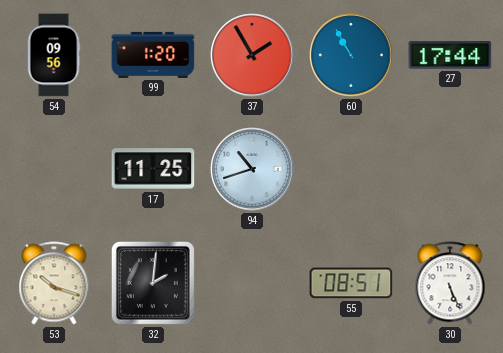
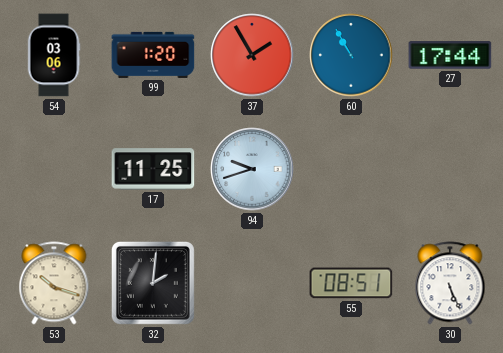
54: 09:56 -> 03:06 (54, 55)
94: 10:42 -> 9:42 (252, 169)
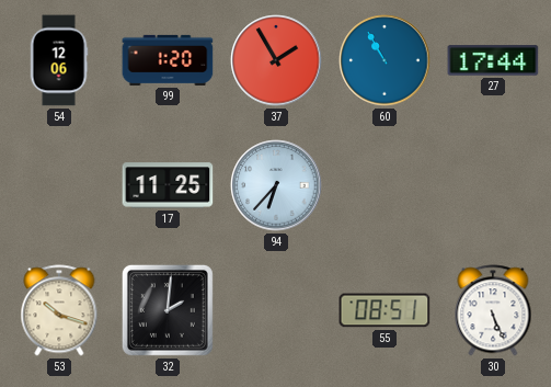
54: 03:06 -> 12:06 (59, 60)
94: 9:42 -> 6:37 (276, 185)
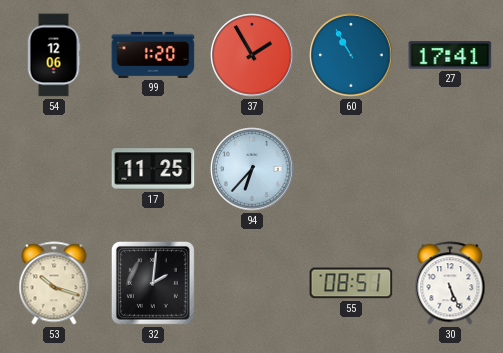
27: 17:44 -> 17:41 (450, 55)
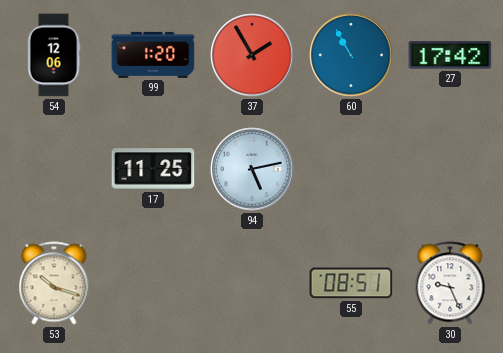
27: 17:41 -> 17:42 (450, 55)
94: 6:37 -> 5:13 (252, 169)
32: 2:01 -> none (153, 283)
30: 5:26 -> 9:26 (450, 283)
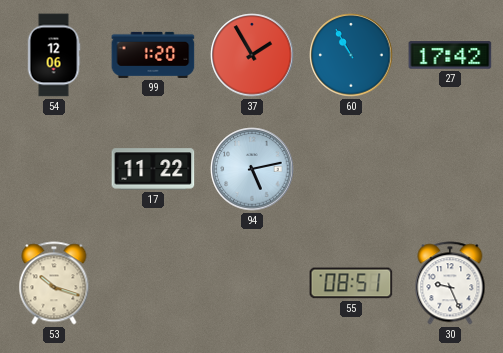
17: 11:25 -> 11:22 (153, 169)
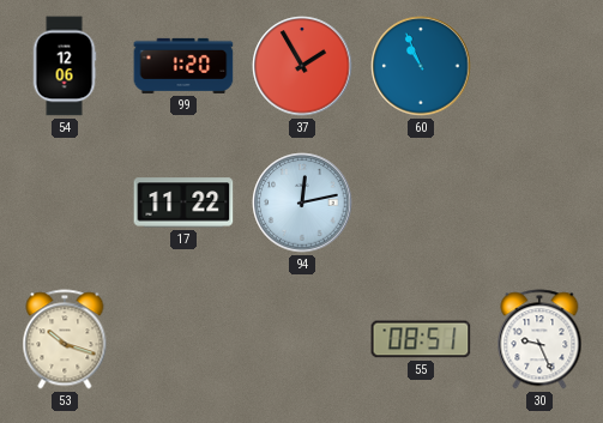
60: 10:55 -> 10:56 (421, 66)
27: 17:42 -> none (450, 55)
94: 5:13 -> 12:13 (302, 203)
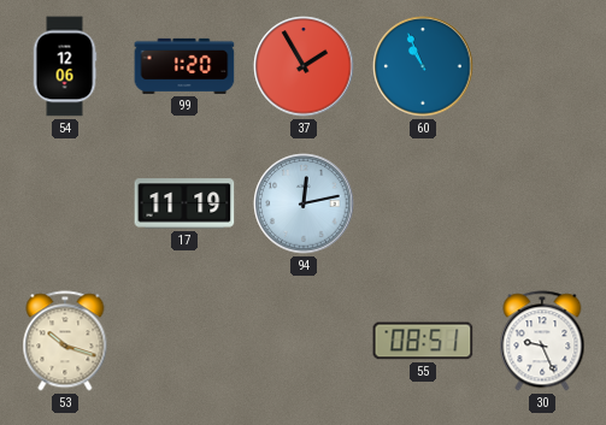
17: 11:22 -> 11:19 (184, 203)
